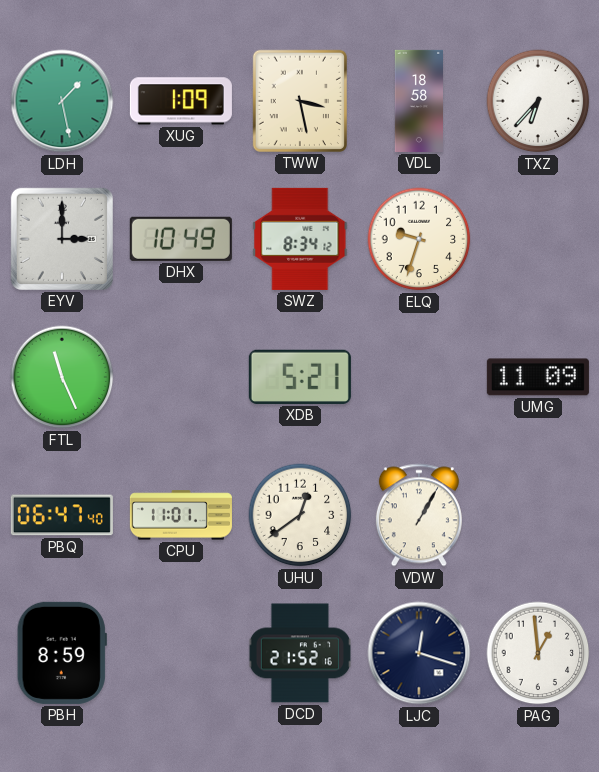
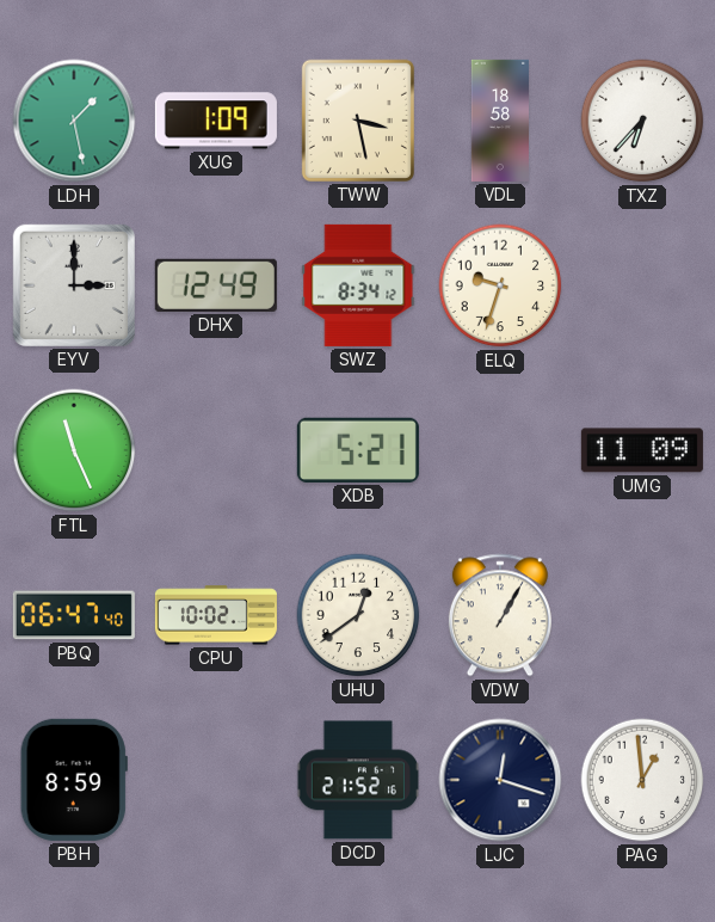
DHX: 10:49 -> 12:49 (216, 285)
CPU: 11:01 -> 10:02 (216, 615)
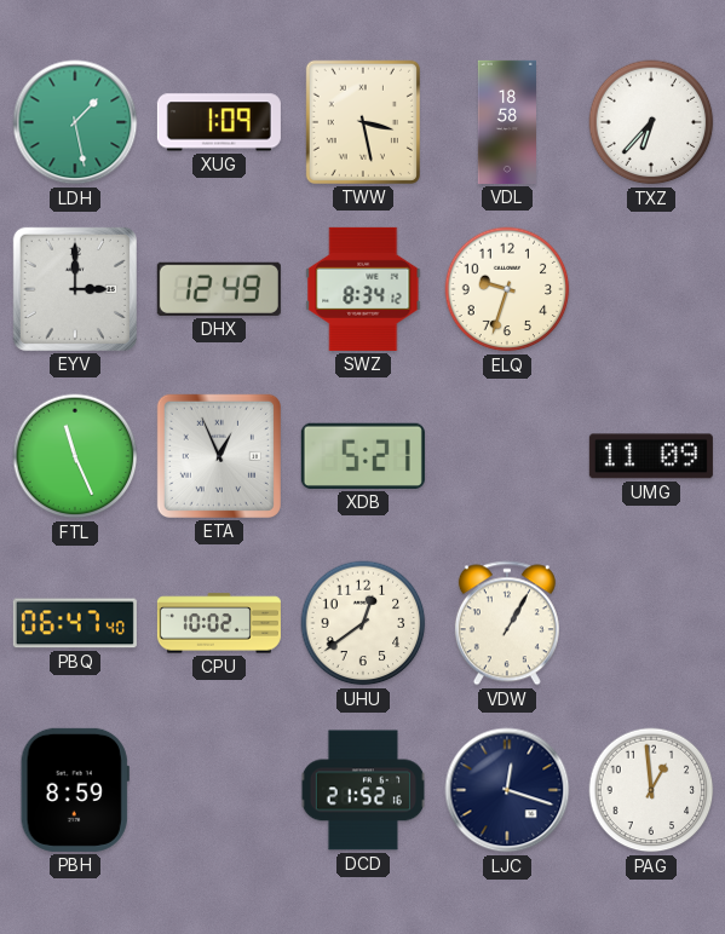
ETA: none -> 12:56 (219, 456)
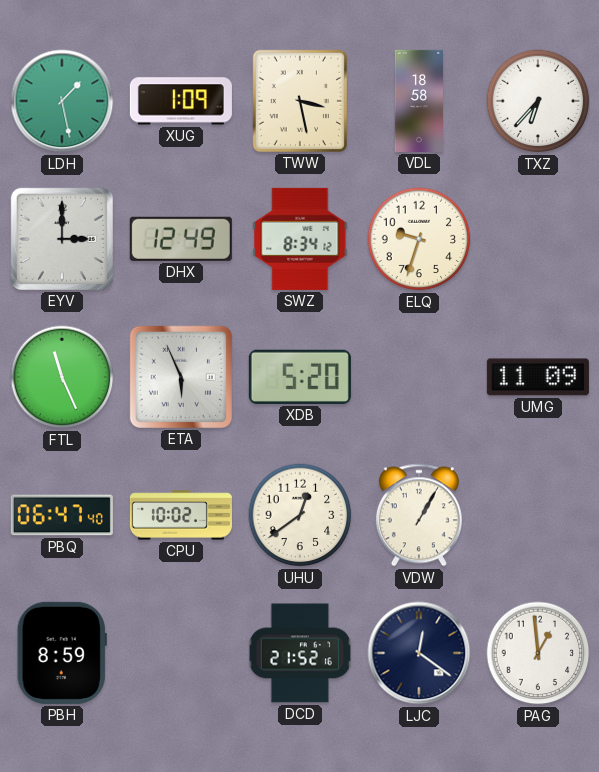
ETA: 12:56 -> 5:56 (181, 377)
XDB: 5:21 -> 5:20 (300, 377)
LJC: 12:18 -> 12:21 (419, 653)
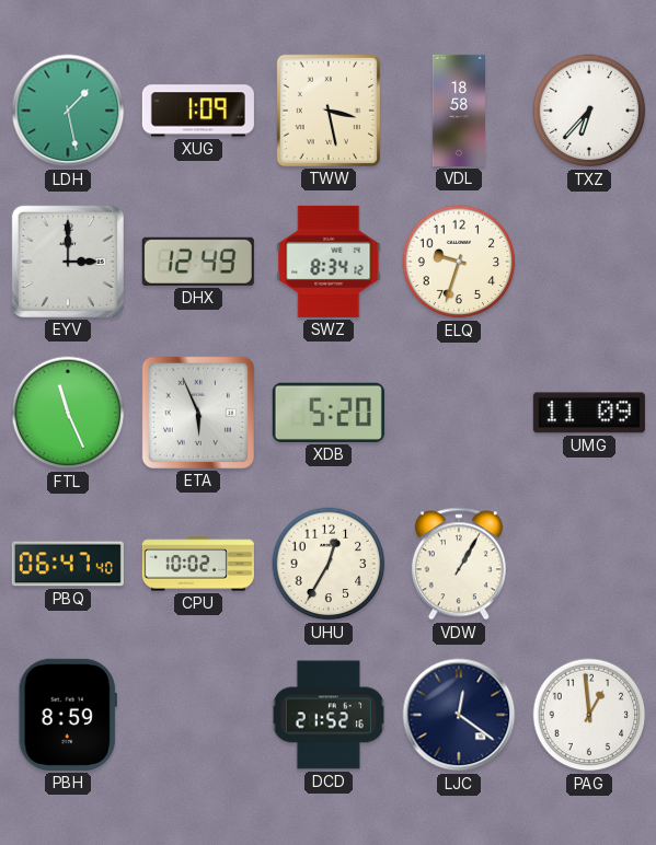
UHU: 12:39 -> 12:35 (329, 564)
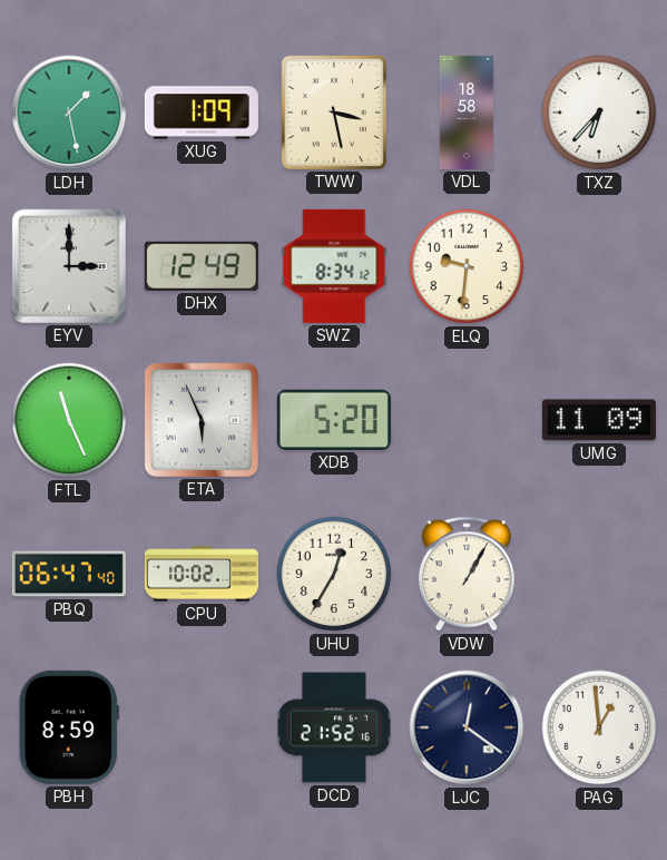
ELQ: 9:33 -> 9:31 (467, 266)
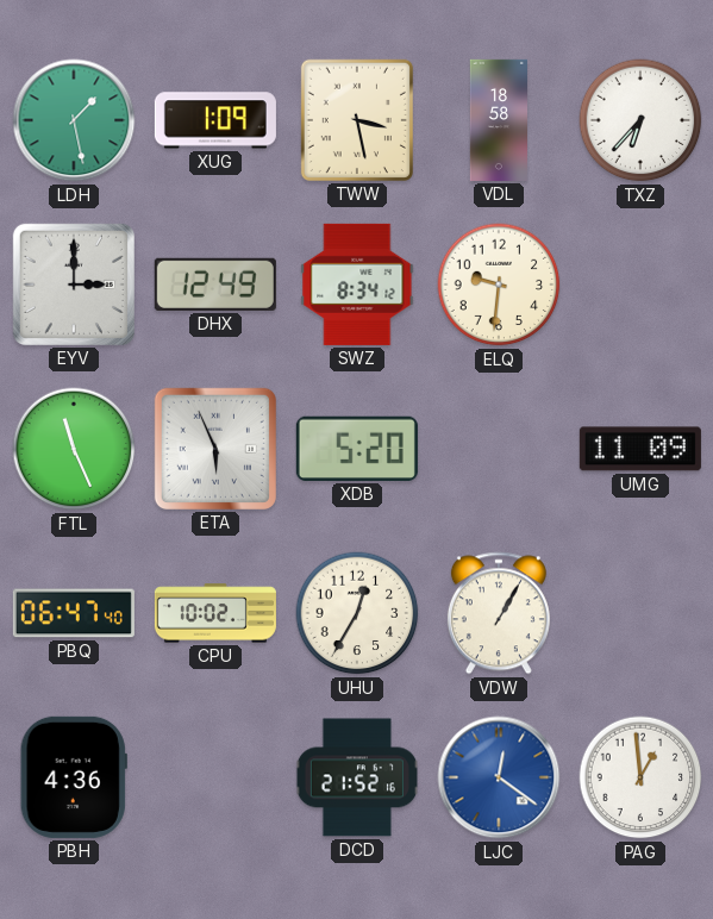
PBH: 8:59 -> 4:36 (74, 777)
LJC dial: navy -> blue (499, 777)
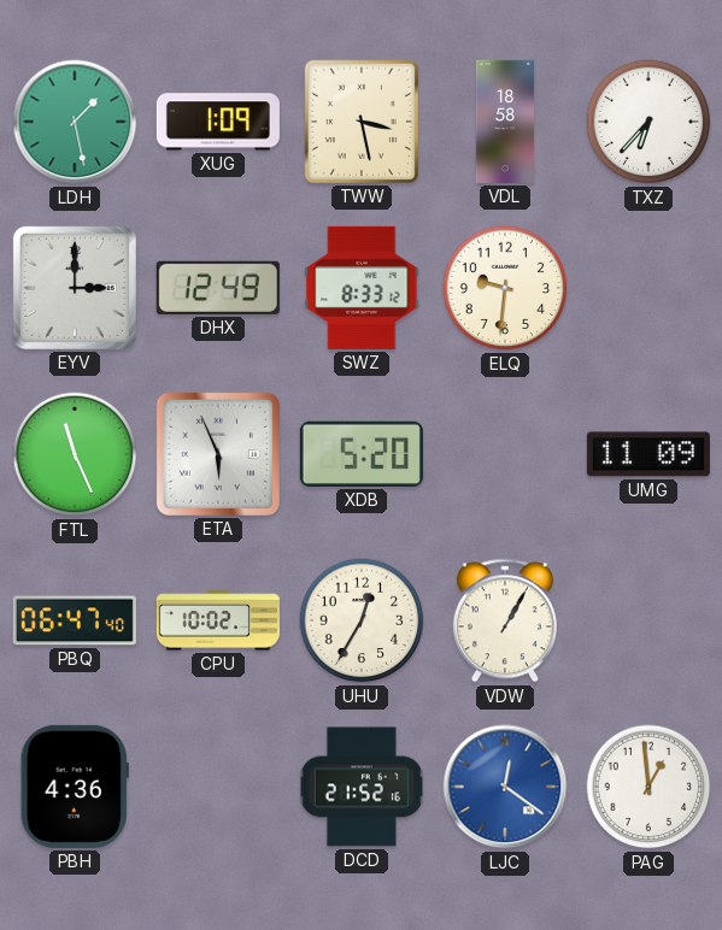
SWZ: 8:34 -> 8:33 (362, 288)
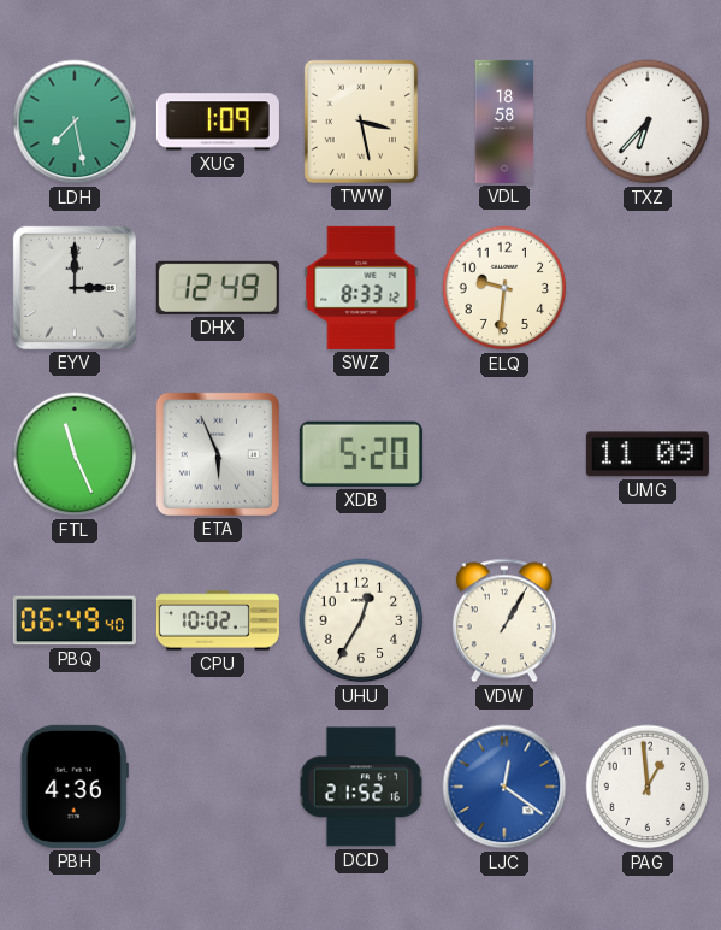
LDH: 1:28 -> 7:28 (75, 122)
PBQ: 06:47 -> 06:49 (75, 620)
